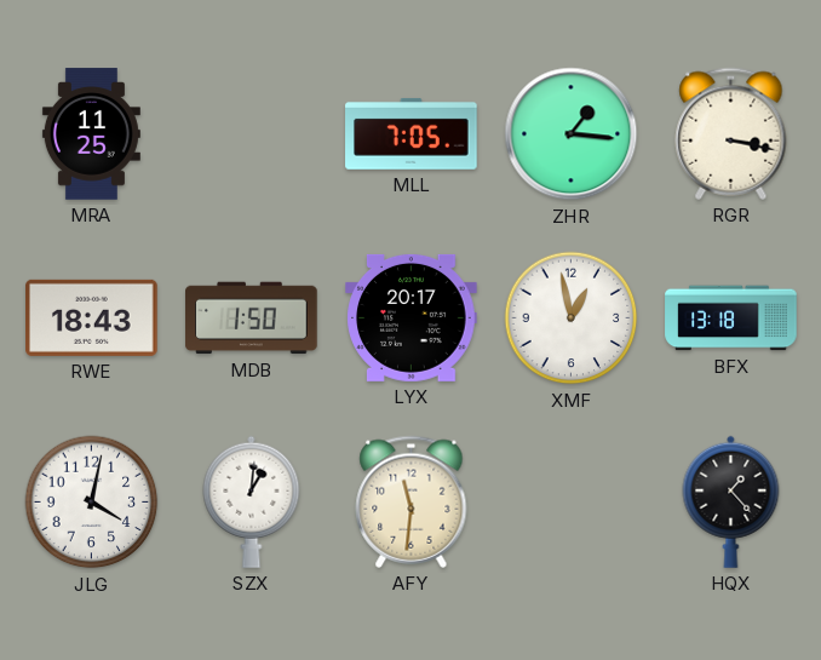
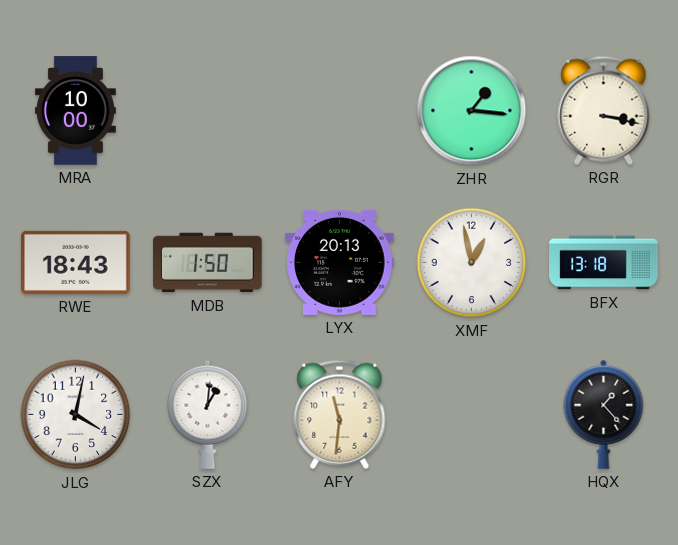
MRA: 11:25 -> 10:00 (75, 111)
MLL: 7:05 -> none (412, 133)
LYX: 20:17 -> 20:13 (340, 262)
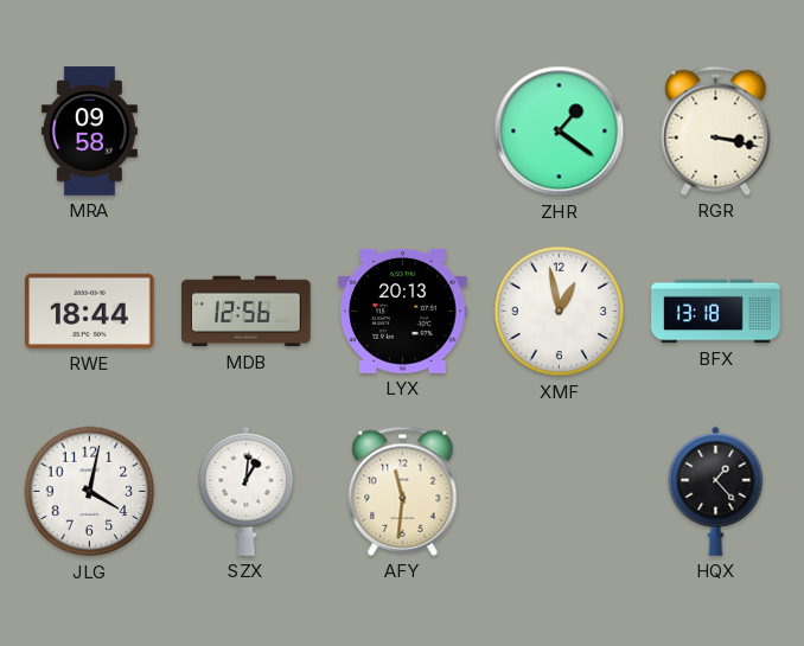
MRA: 10:00 -> 09:58 (89, 132)
ZHR: 1:16 -> 1:21 (560, 132)
RWE: 18:43 -> 18:44 (90, 311)
MDB: 1:50 -> 12:56 (247, 312)
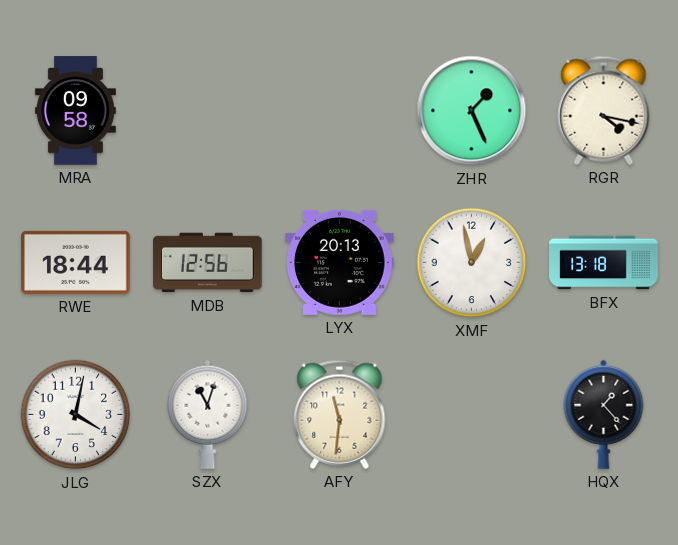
ZHR: 1:21 -> 1:26 (472, 111)
RGR: 3:17 -> 4:17 (604, 110)
SZX: 1:01 -> 11:03 (208, 414)
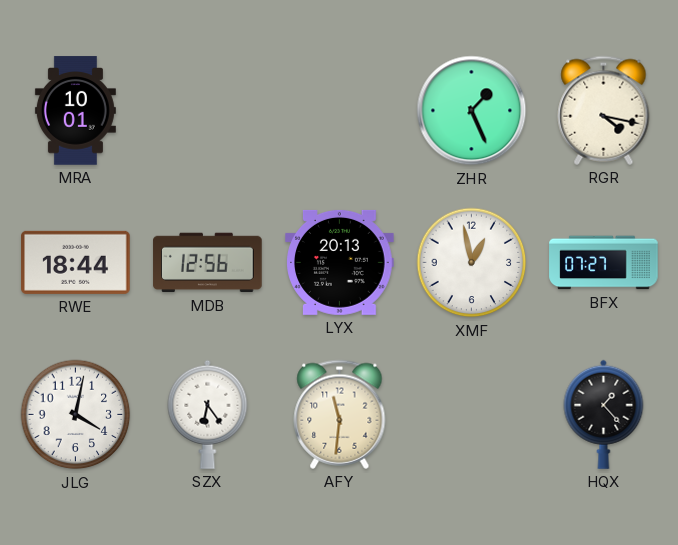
MRA: 09:58 -> 10:01 (75, 111)
BFX: 13:18 -> 07:27 (604, 263)
SZX: 11:03 -> 6:24 (208, 414)
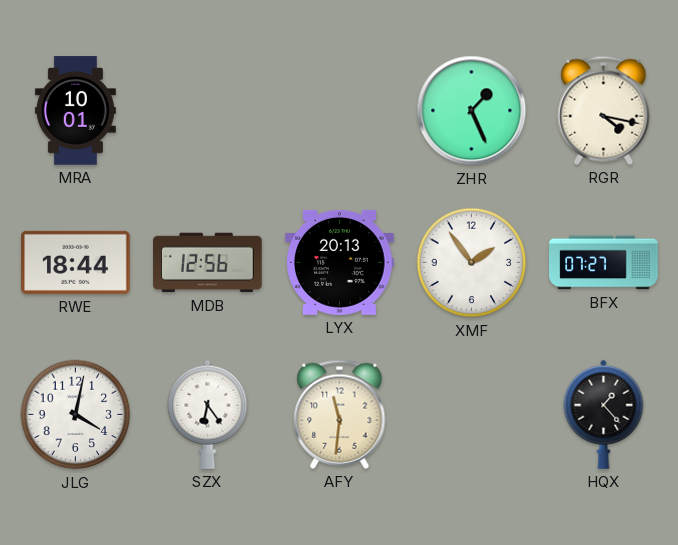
XMF: 12:58 -> 1:54 (472, 263)
